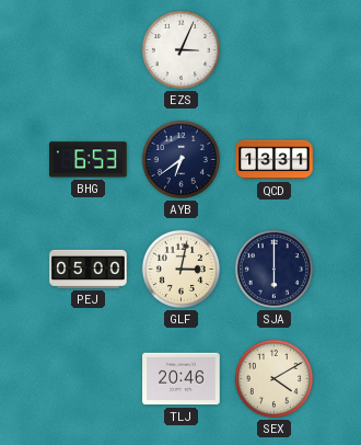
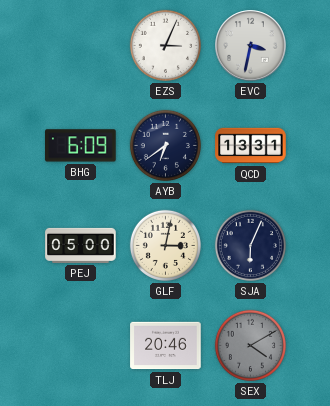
EVC: none -> 3:32 (251, 46)
BHG: 6:53 -> 6:09 (81, 146)
SJA: 6:00 -> 6:04 (250, 245)
SEX dial: cream -> grey (250, 345)
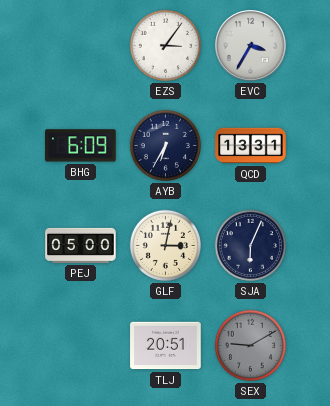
EZS: 3:04 -> 3:06 (165, 45)
EVC: 3:32 -> 3:35 (251, 46)
AYB: 6:39 -> 6:35 (165, 145)
TLJ: 20:46 -> 20:51 (166, 346)
SEX: 4:10 -> 9:10 (250, 345)
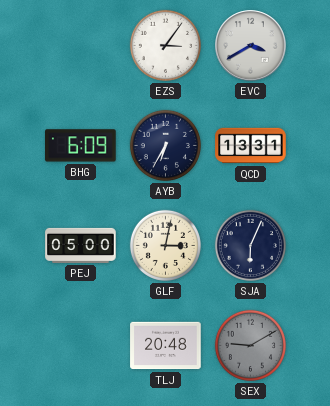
EVC: 3:35 -> 3:40 (251, 46)
TLJ: 20:51 -> 20:48 (166, 346)
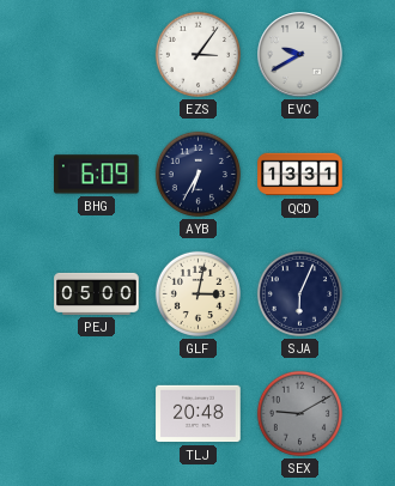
EVC: 3:40 -> 9:40 (300, 55)
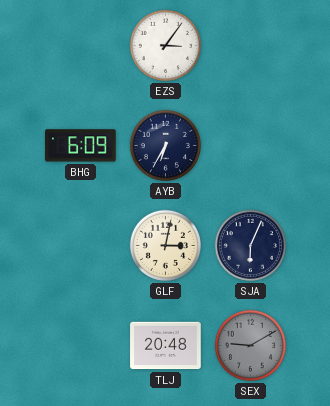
EVC: 9:40 -> none (300, 55)
QCD: 13:31 -> none (300, 175)
PEJ: 05:00 -> none (97, 293)
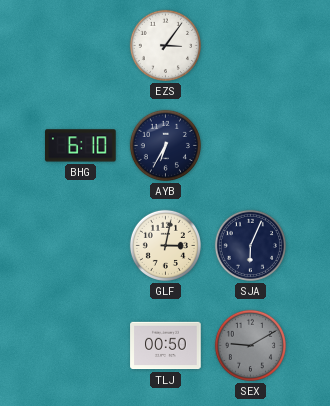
BHG: 6:09 -> 6:10 (81, 146)
TLJ: 20:48 -> 00:50 (166, 346)
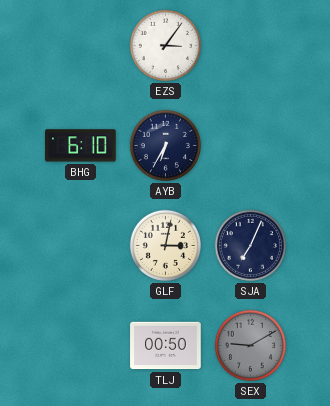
SJA: 6:04 -> 7:04 (250, 245)
